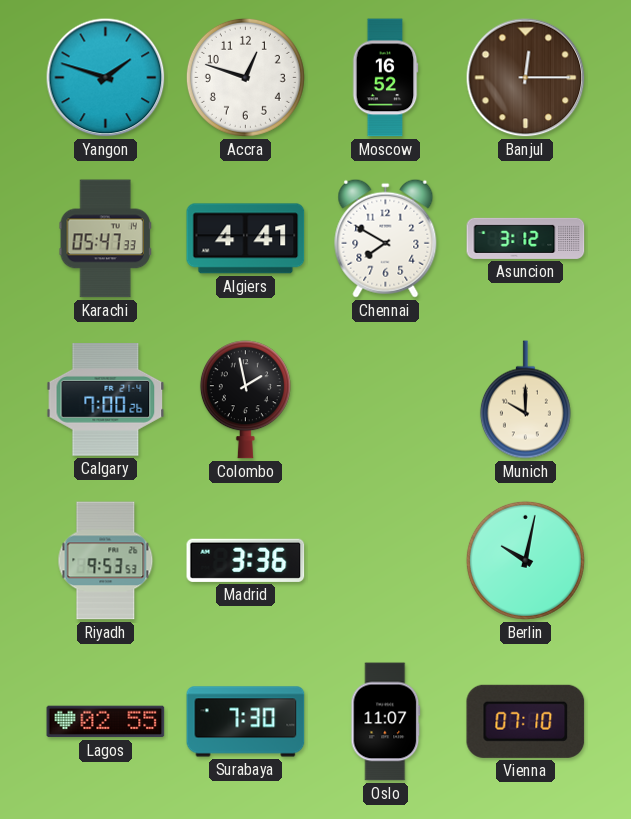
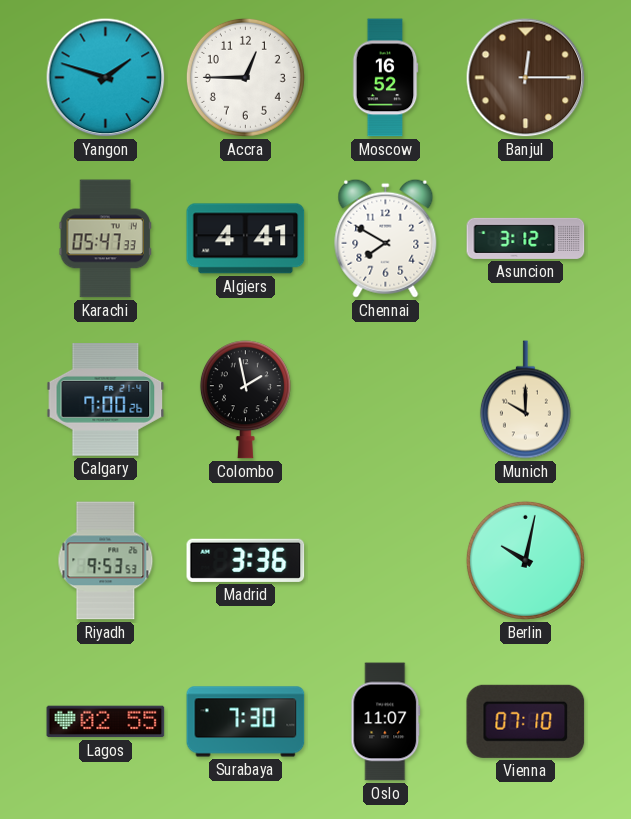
Accra: 12:48 -> 12:45 (245, 77)
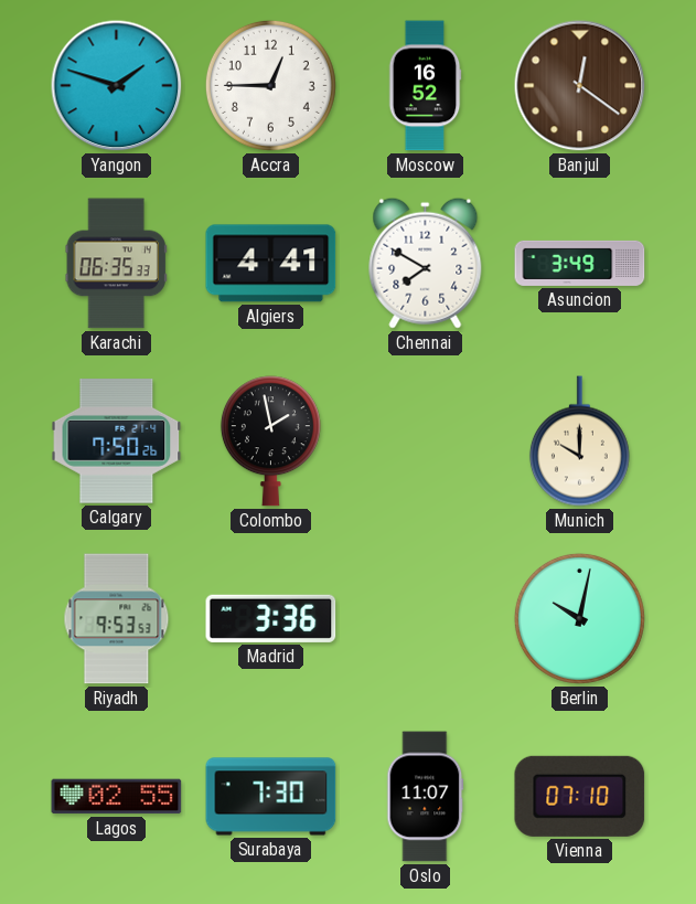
Banjul: 12:15 -> 12:21 (580, 86)
Karachi: 05:47 -> 06:35 (116, 264)
Asuncion: 3:12 -> 3:49 (580, 263)
Calgary: 7:00 -> 7:50 (117, 442)
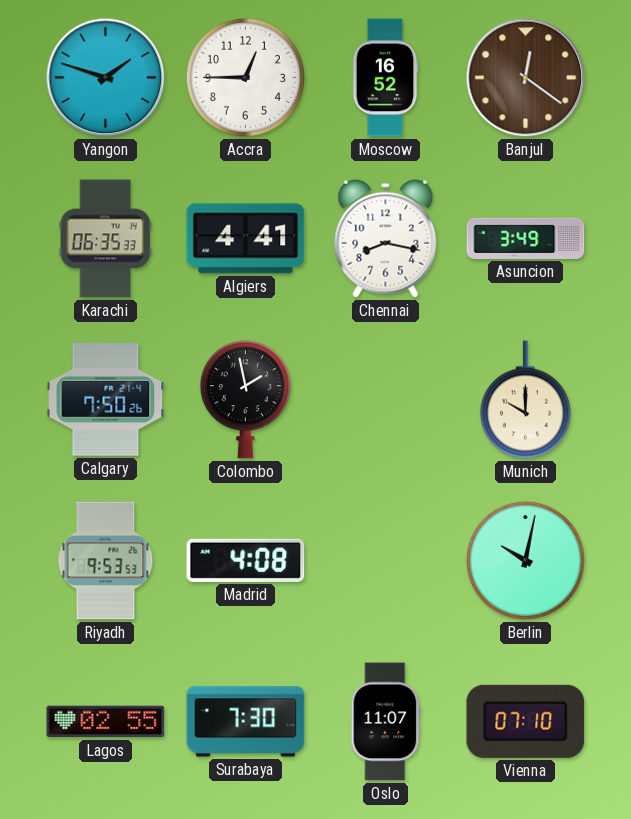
Chennai: 7:50 -> 8:17 (386, 238)
Madrid: 3:36 -> 4:08 (246, 560)
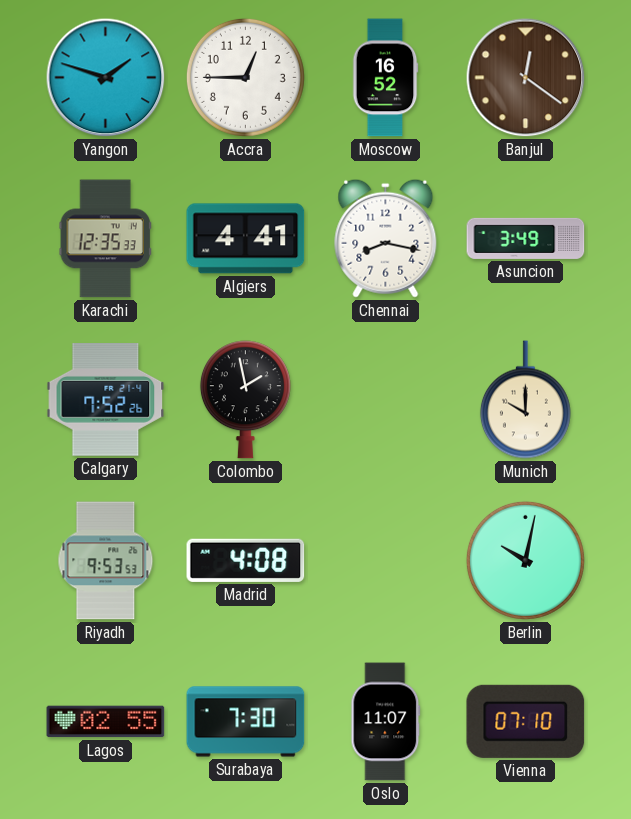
Karachi: 06:35 -> 12:35 (105, 239)
Calgary: 7:50 -> 7:52 (106, 400)
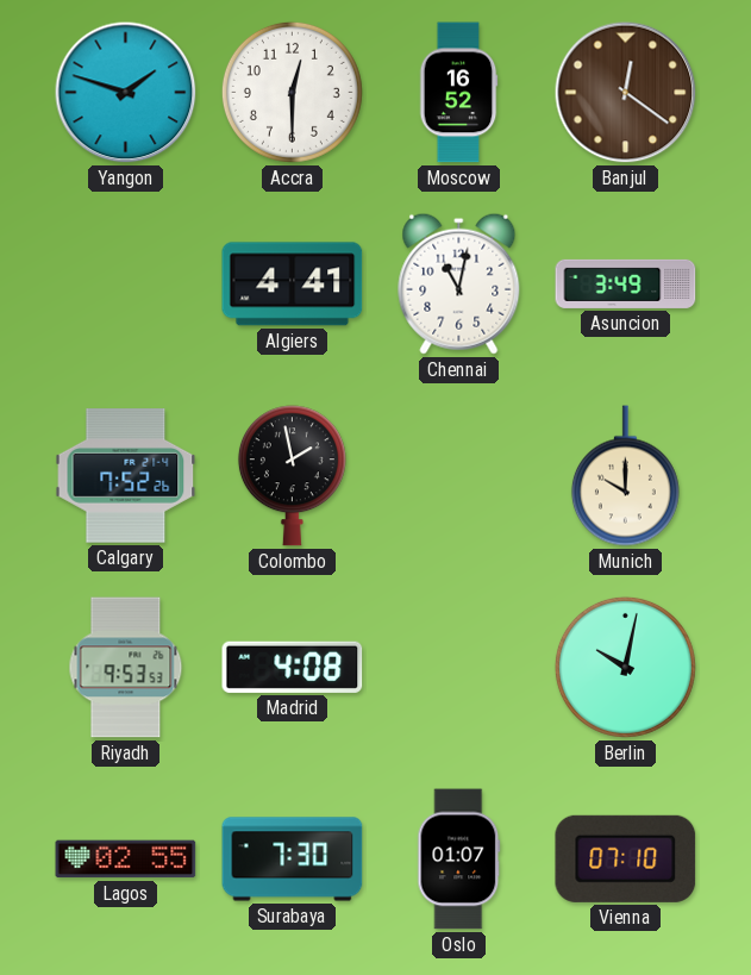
Accra: 12:45 -> 12:30 (292, 92)
Karachi: 12:35 -> none (105, 239)
Chennai: 8:17 -> 11:02 (459, 283)
Oslo: 11:07 -> 01:07 (459, 860)
